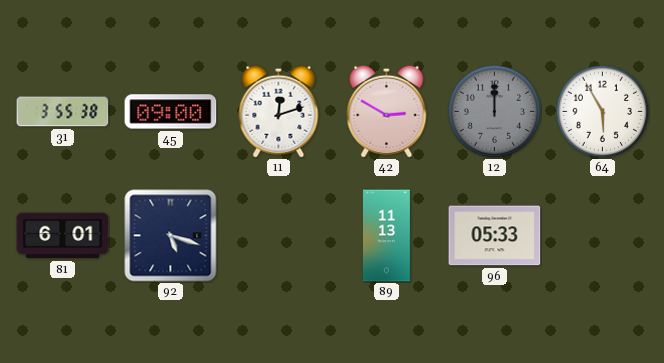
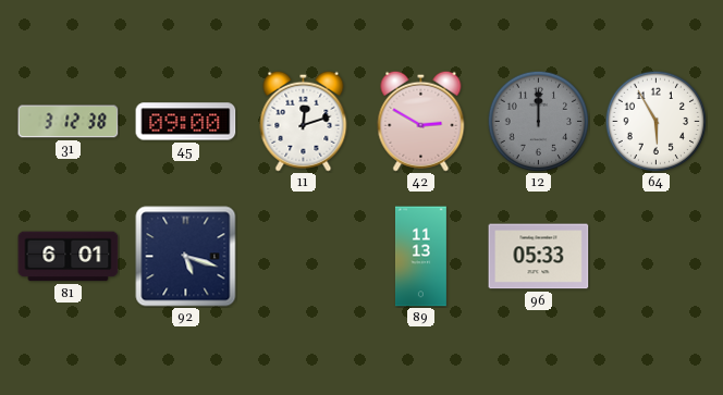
31: 3:55 -> 3:12 (69, 122)
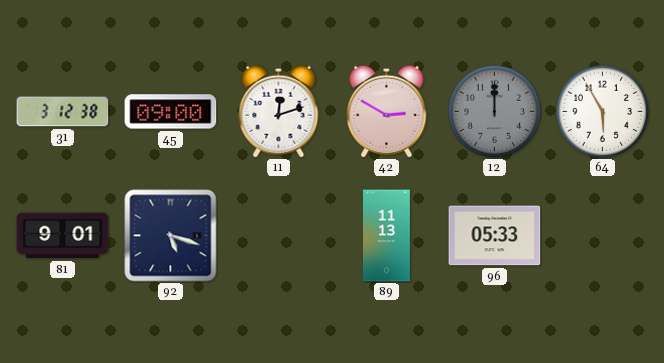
81: 6:01 -> 9:01 (63, 236)
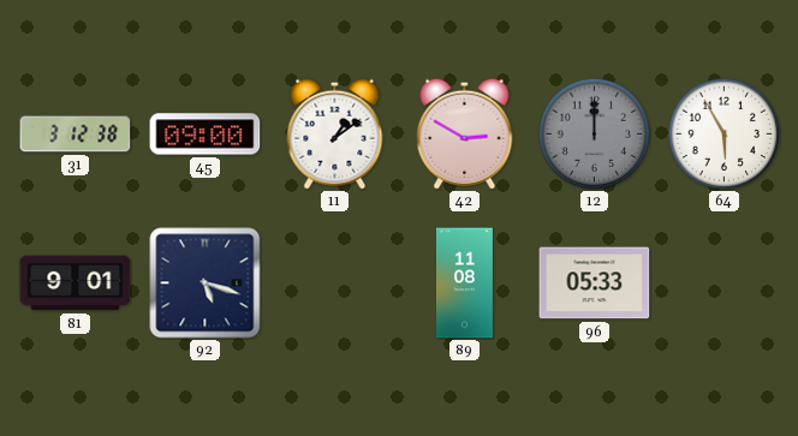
11: 12:12 -> 1:09 (335, 133)
89: 11:13 -> 11:08 (464, 283)
